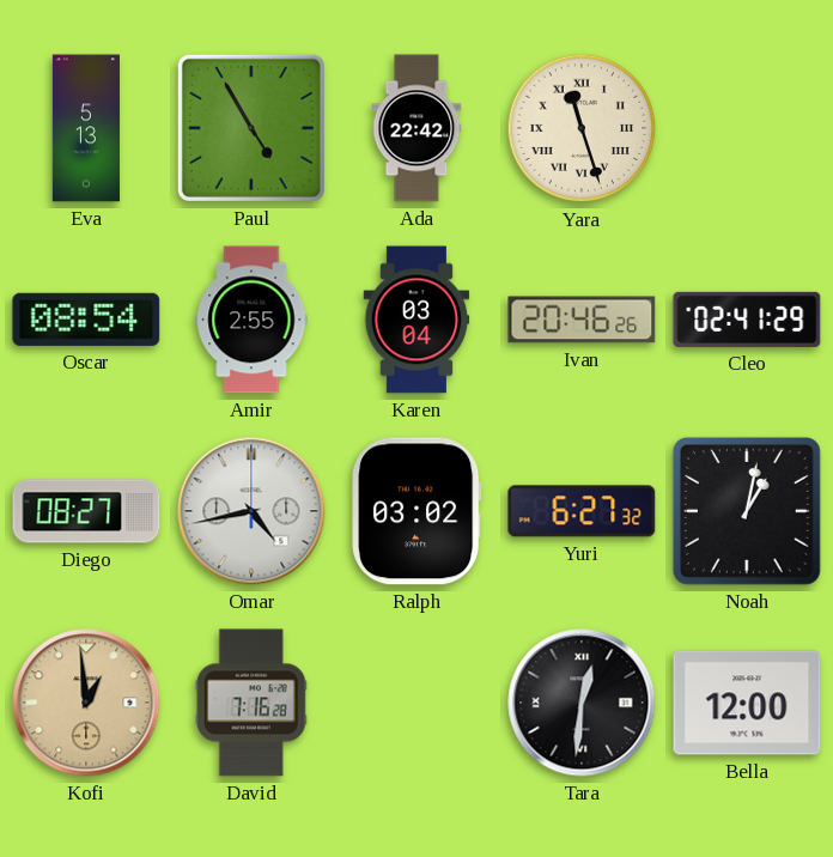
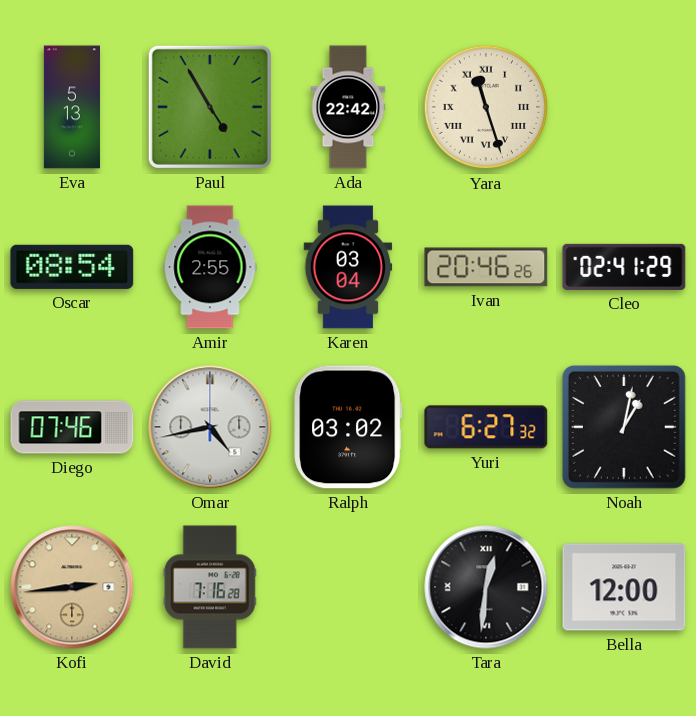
Diego: 08:27 -> 07:46 (72, 427)
Kofi: 12:59 -> 2:44 (72, 587)
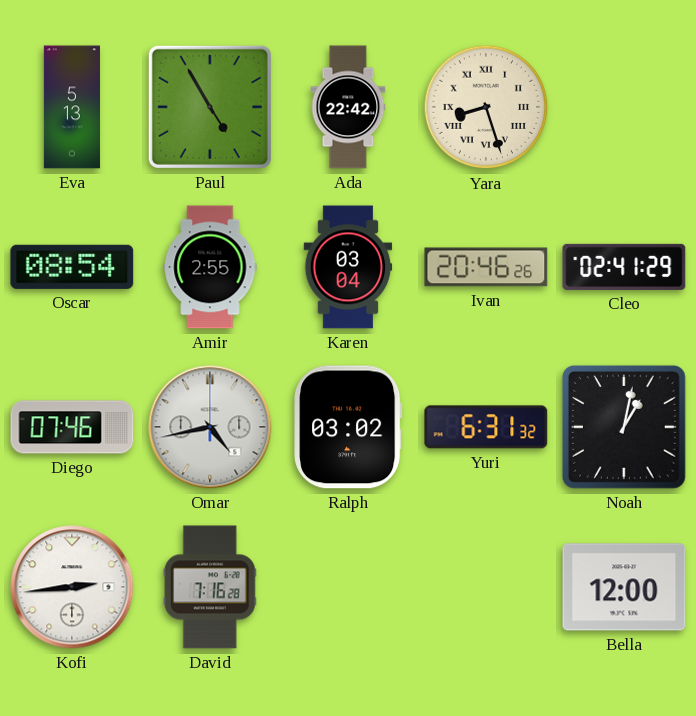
Yara: 11:27 -> 8:27 (486, 107)
Yuri: 6:27 -> 6:31 (486, 427)
Kofi dial: champagne -> white (72, 587)
Tara: 12:31 -> none (486, 587)
